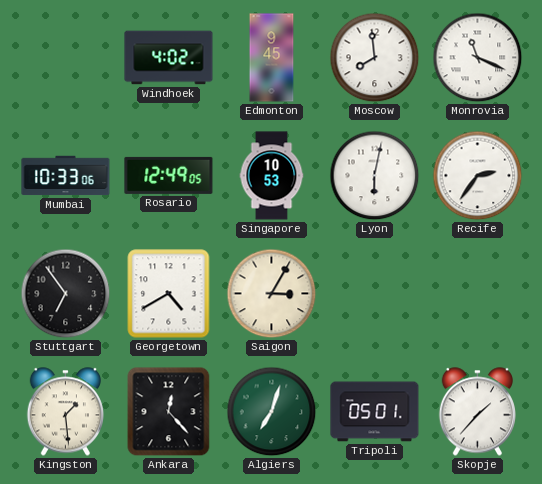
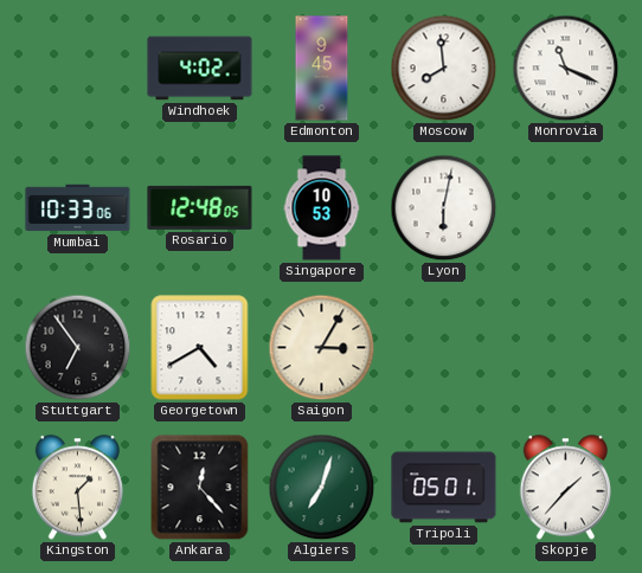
Rosario: 12:49 -> 12:48 (200, 207)
Recife: 2:36 -> none (478, 176)
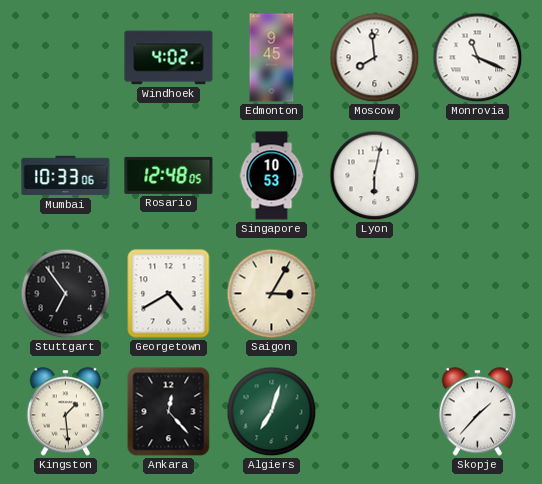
Tripoli: 05:01 -> none (444, 488)
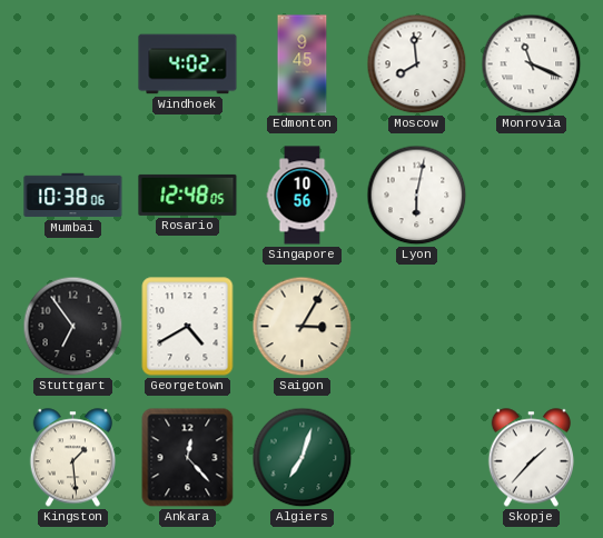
Mumbai: 10:33 -> 10:38 (73, 196)
Singapore: 10:53 -> 10:56 (303, 196)
